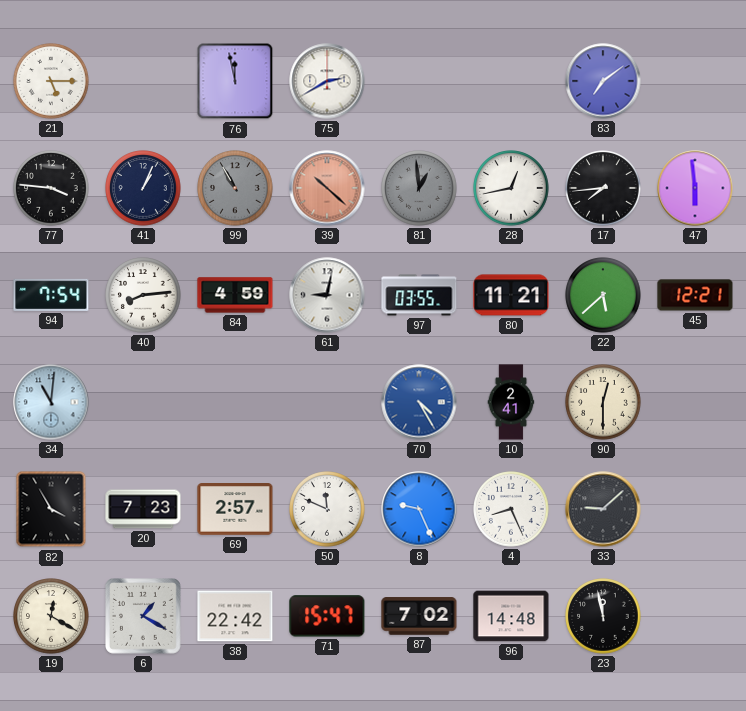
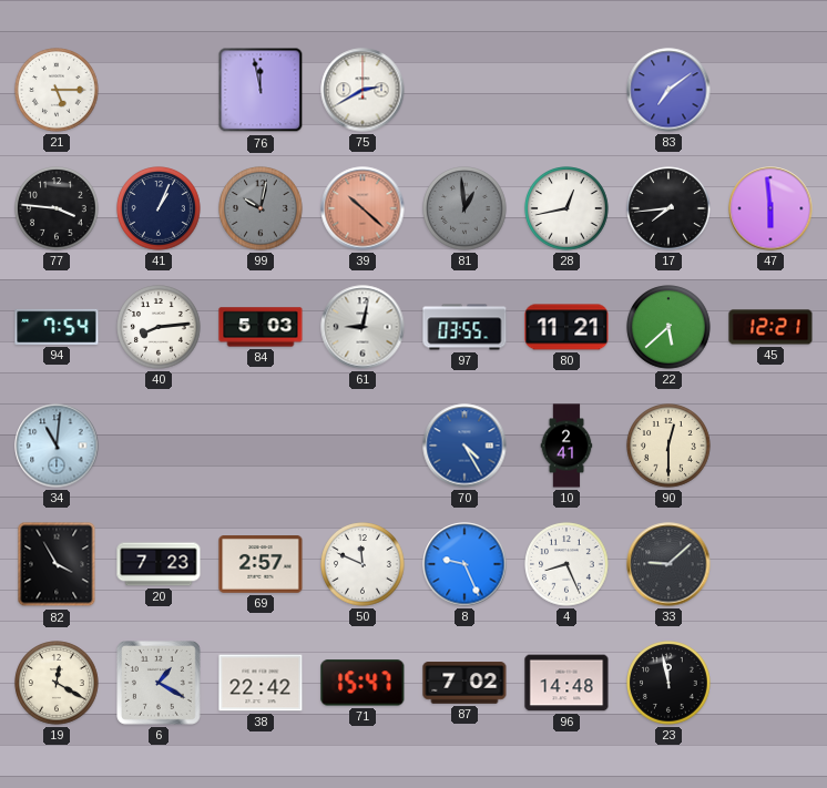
99: 10:55 -> 10:02 (261, 208)
84: 4:59 -> 5:03 (261, 327)
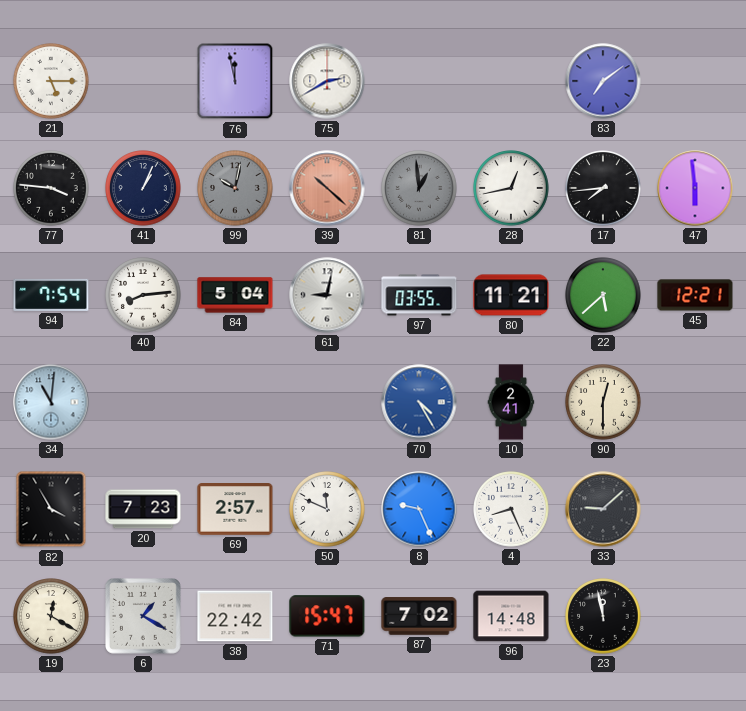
84: 5:03 -> 5:04 (235, 295)
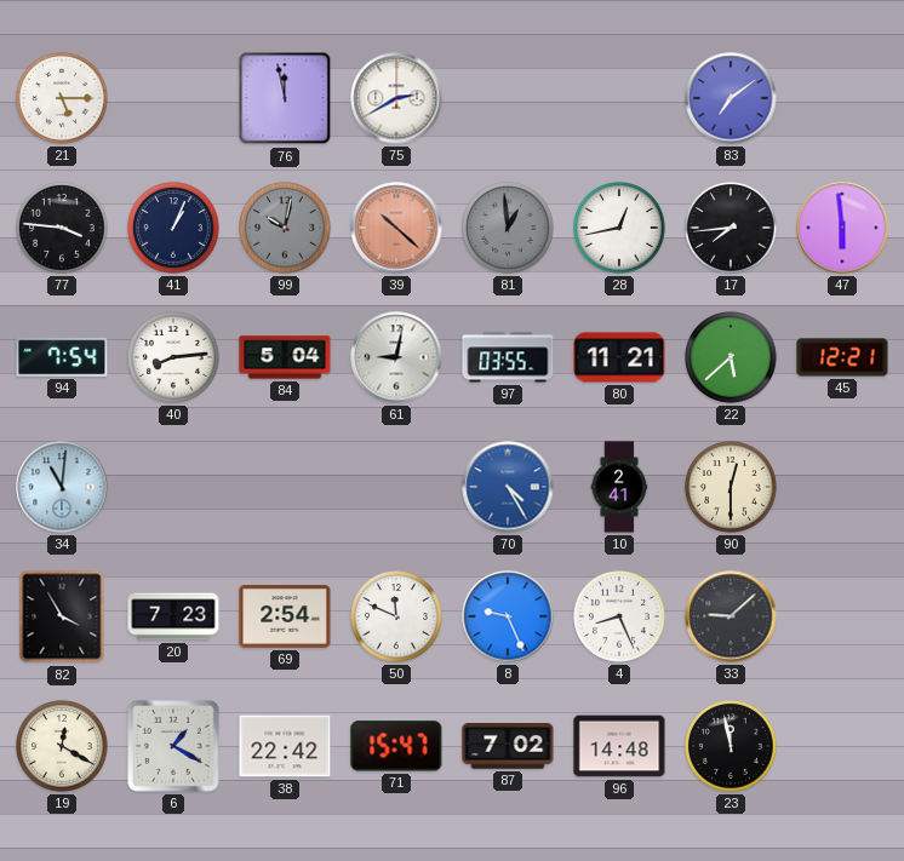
69: 2:57 -> 2:54 (285, 618)
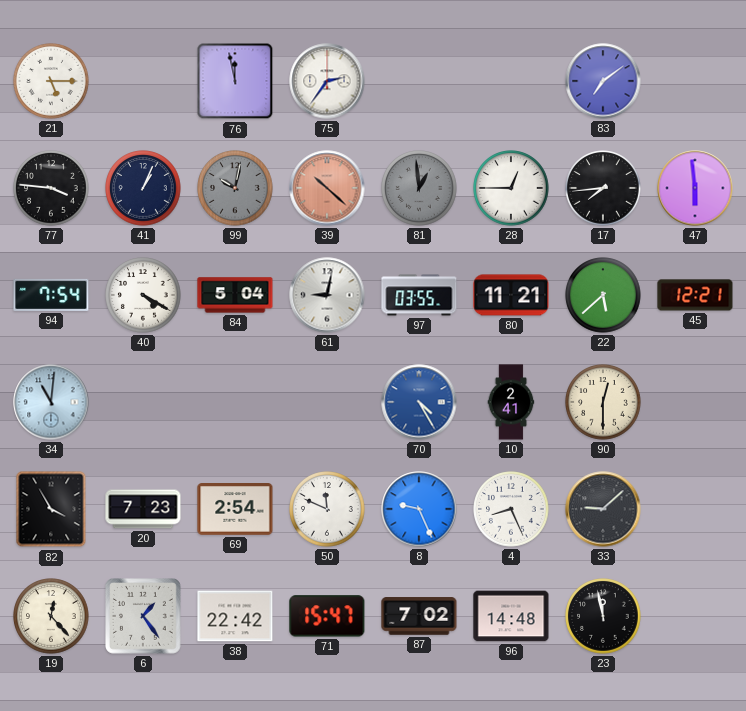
75: 2:40 -> 2:36 (327, 81)
28: 12:43 -> 12:45 (511, 188)
40: 8:14 -> 4:20 (143, 295)
19: 12:20 -> 12:23 (51, 616)
6: 1:20 -> 1:24 (144, 617)
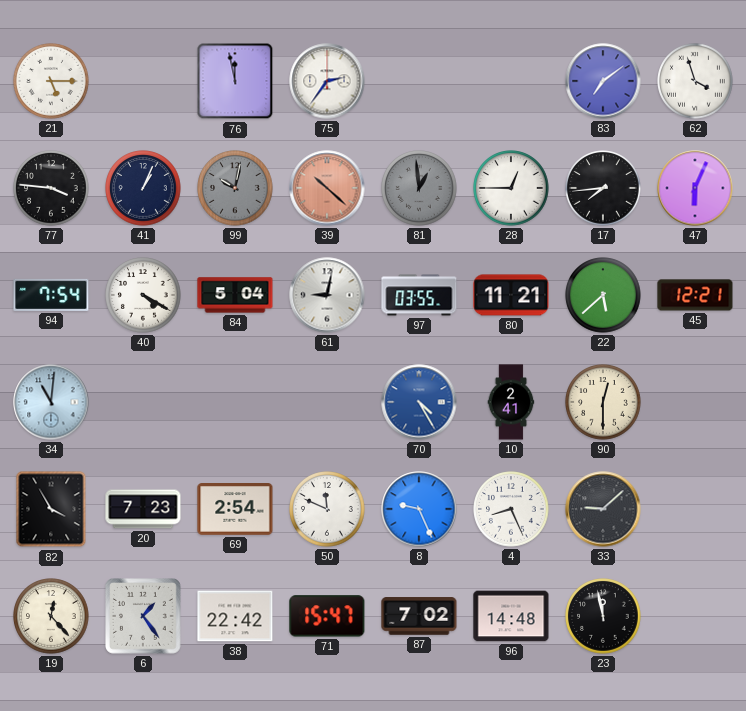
62: none -> 3:57 (695, 81)
47: 5:59 -> 6:04 (695, 188)
